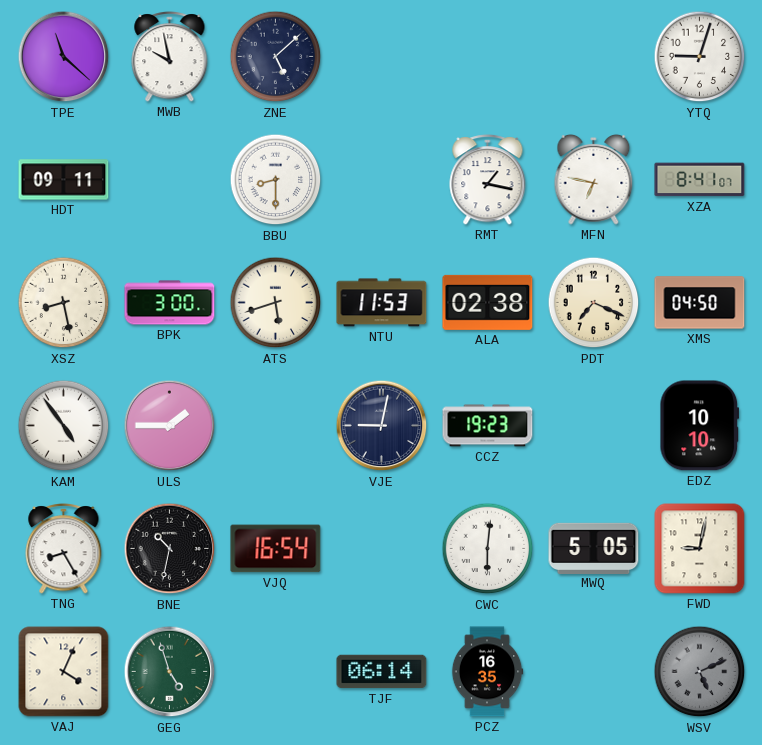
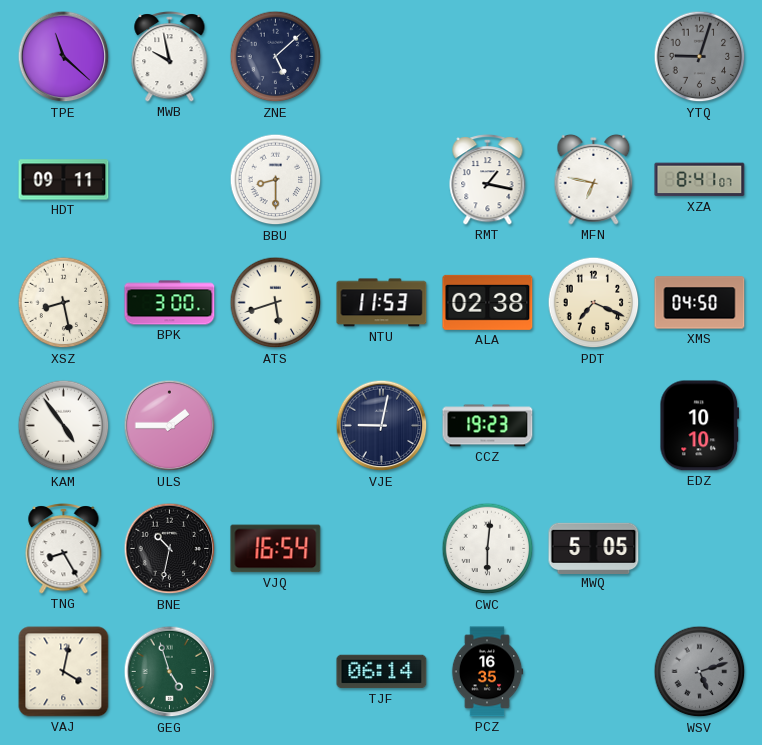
YTQ dial: white -> grey (700, 57)
FWD: 9:02 -> none (700, 549)
VAJ: 4:04 -> 4:02 (64, 672)
WSV: 5:11 -> 5:12 (700, 672)
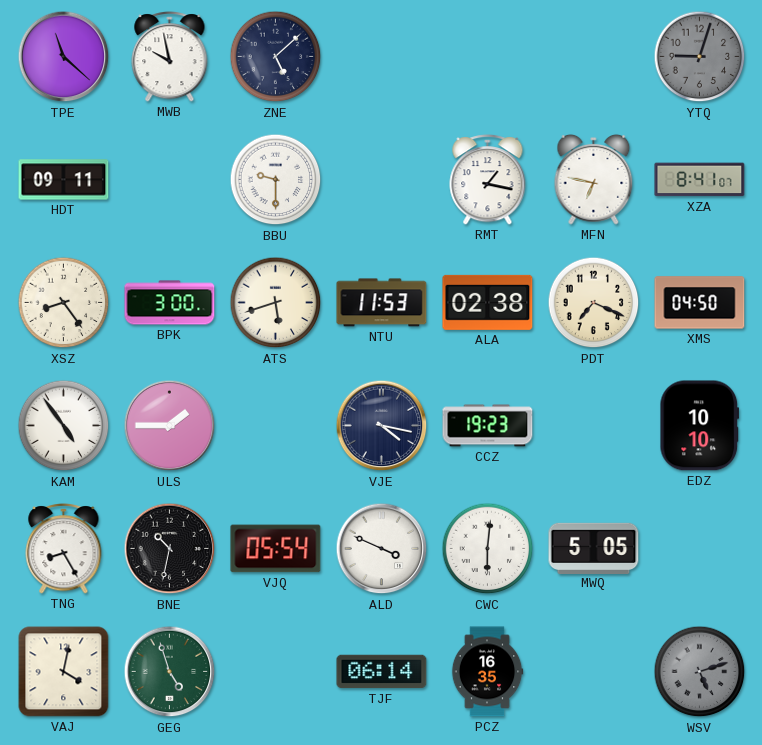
BBU: 8:30 -> 9:30 (276, 180)
XSZ: 8:28 -> 8:24 (64, 303)
VJE: 9:02 -> 4:17 (382, 426)
VJQ: 16:54 -> 05:54 (276, 549)
ALD: none -> 3:49 (382, 549)
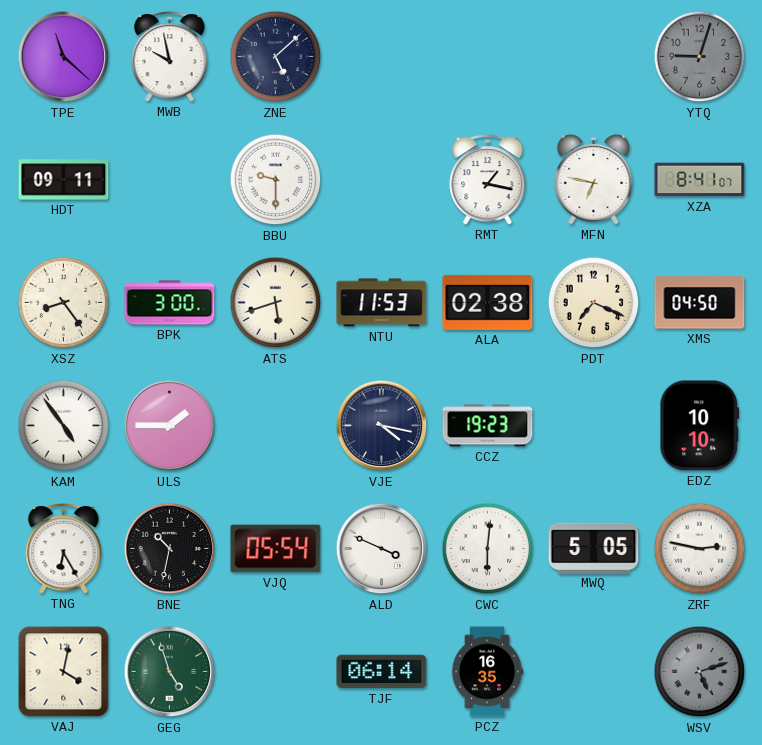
TNG: 8:25 -> 6:25 (64, 549)
ZRF: none -> 2:47 (700, 549)
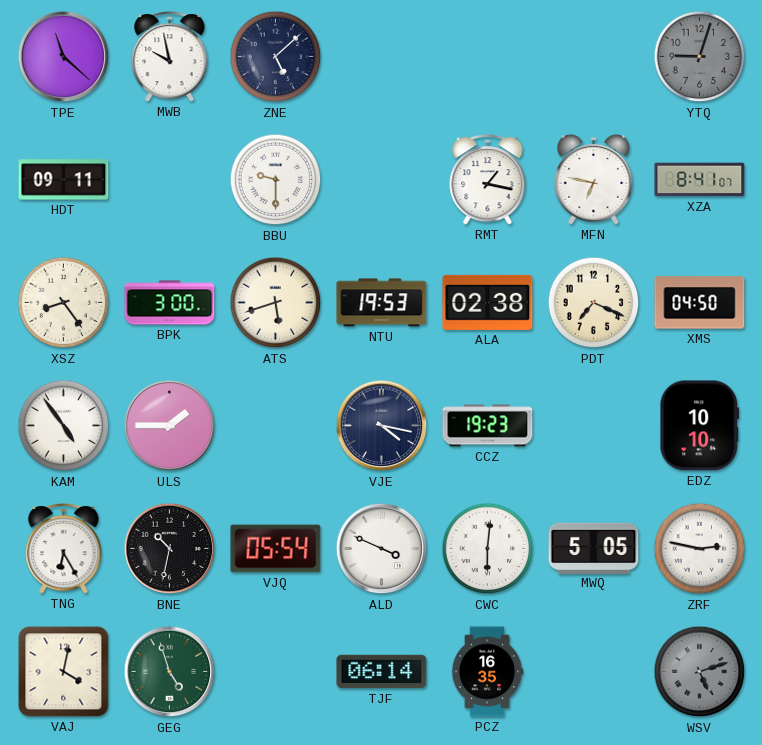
NTU: 11:53 -> 19:53 (382, 303)
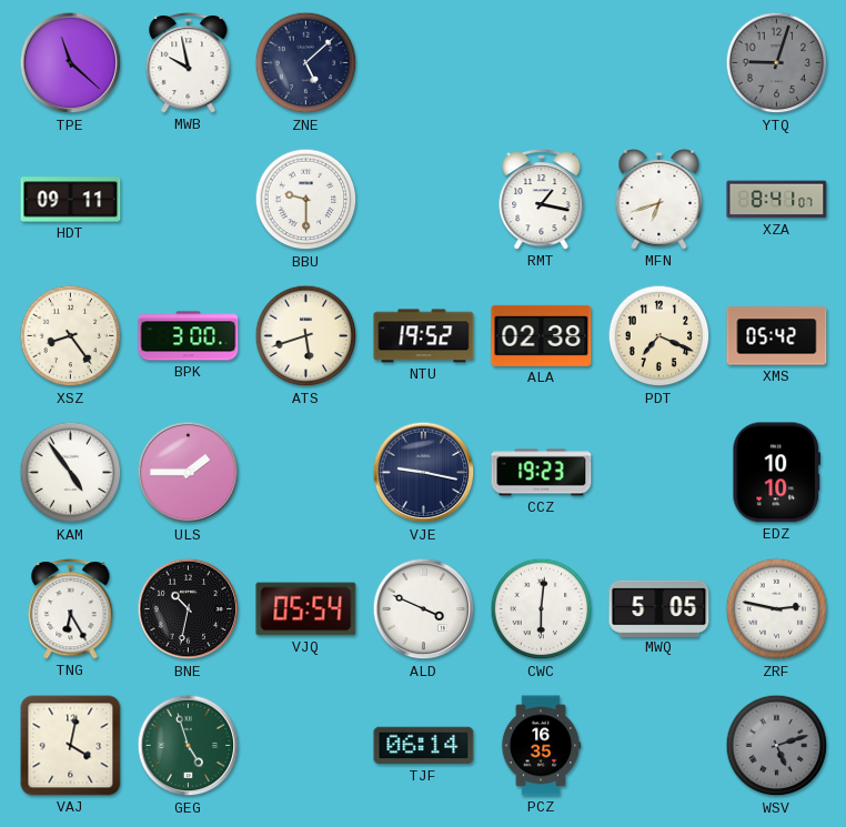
MFN: 6:47 -> 6:42 (659, 199)
NTU: 19:53 -> 19:52 (424, 336)
XMS: 04:50 -> 05:42 (777, 336)
VJE: 4:17 -> 9:17 (424, 473)
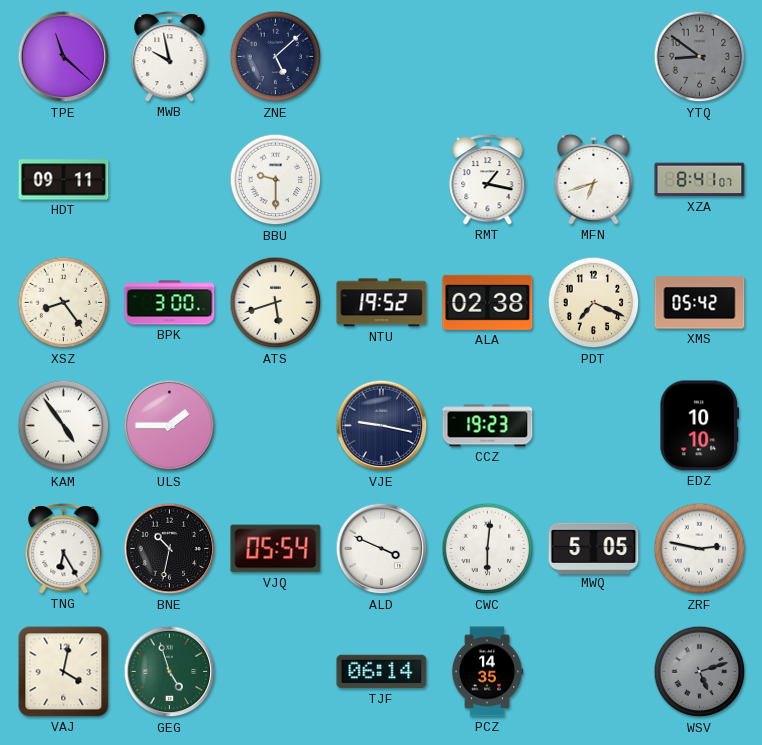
YTQ: 9:03 -> 8:51 (700, 57)
PCZ: 16:35 -> 14:35 (487, 672)
